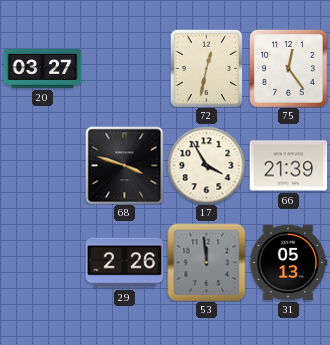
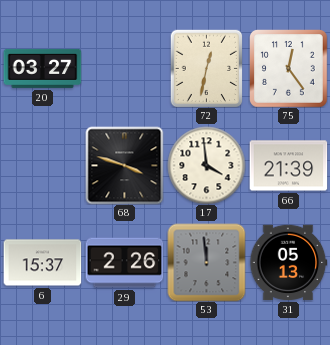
17: 3:55 -> 3:59 (206, 165)
6: none -> 15:37 (42, 263)
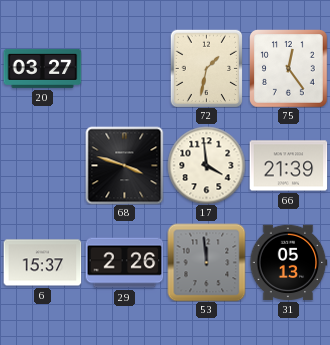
72: 12:32 -> 1:32 (207, 68)
